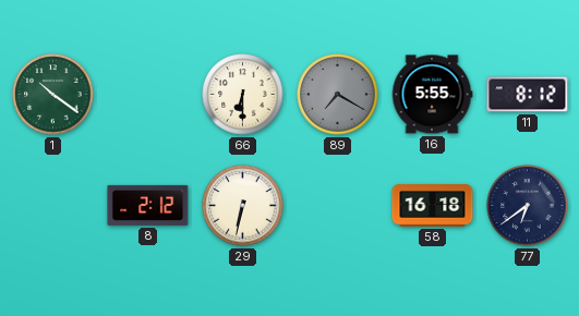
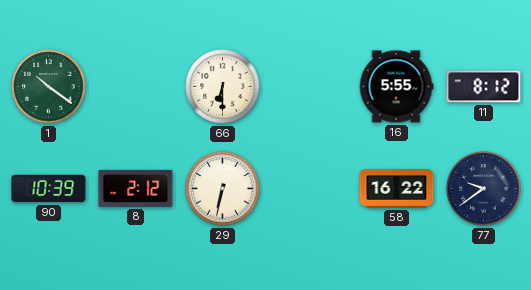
89: 7:20 -> none (338, 95)
90: none -> 10:39 (49, 189)
58: 16:18 -> 16:22 (397, 189)
77: 6:39 -> 9:39 (484, 189)
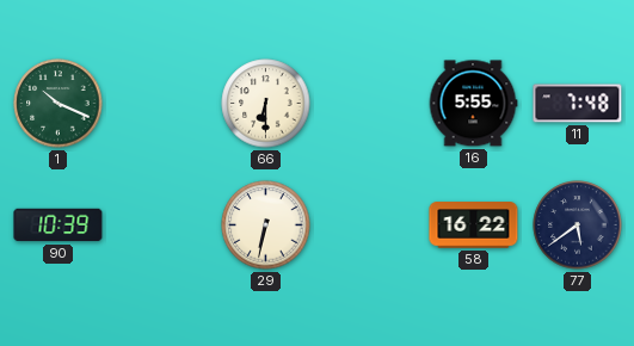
1: 10:21 -> 10:19 (59, 104)
11: 8:12 -> 7:48 (578, 104)
8: 2:12 -> none (136, 188)
77: 9:39 -> 5:39 (578, 225)
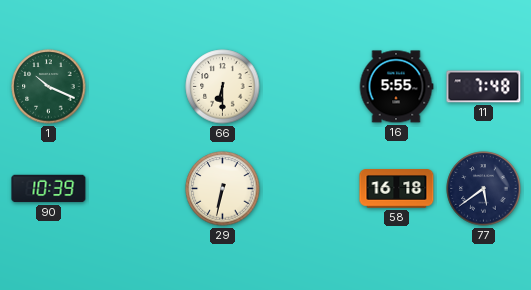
58: 16:22 -> 16:18 (397, 189)
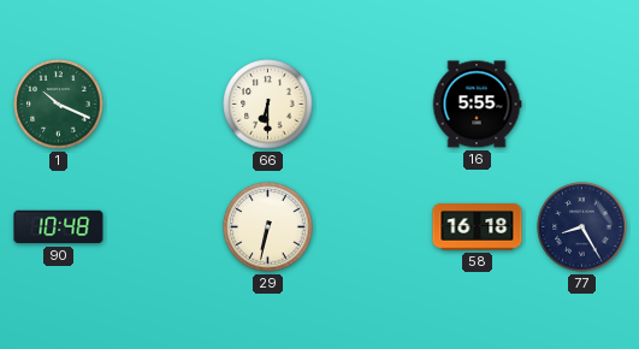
11: 7:48 -> none (484, 87)
90: 10:39 -> 10:48 (59, 227)
77: 5:39 -> 8:25 (582, 227)
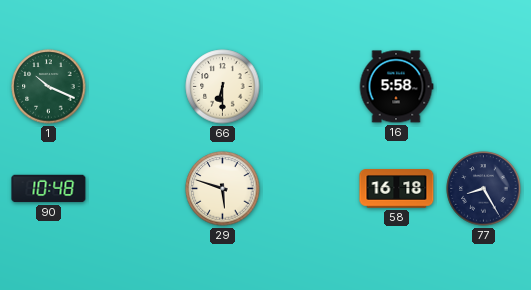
16: 5:55 -> 5:58 (396, 87)
29: 6:32 -> 5:48 (223, 189)
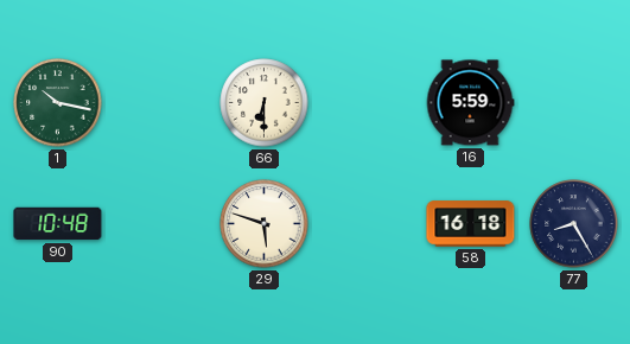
1: 10:19 -> 10:17 (58, 103)
16: 5:58 -> 5:59 (470, 103)
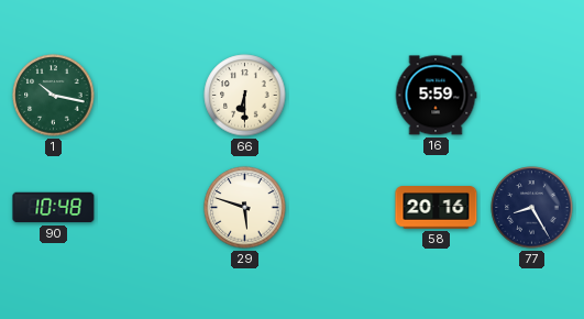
58: 16:18 -> 20:16 (437, 208)
